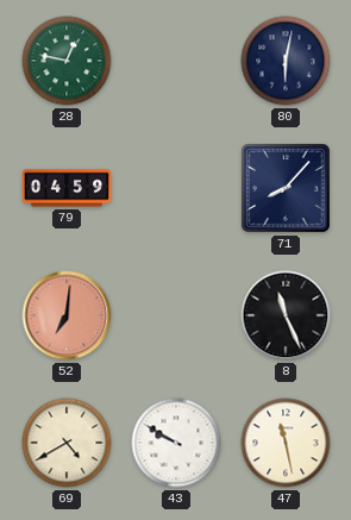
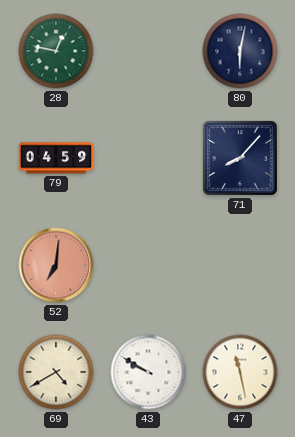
8: 11:26 -> none (286, 315)
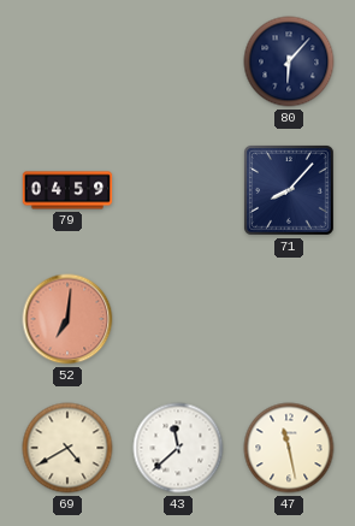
28: 12:47 -> none (56, 51)
80: 6:02 -> 6:07 (289, 61)
43: 9:50 -> 11:38 (178, 448)
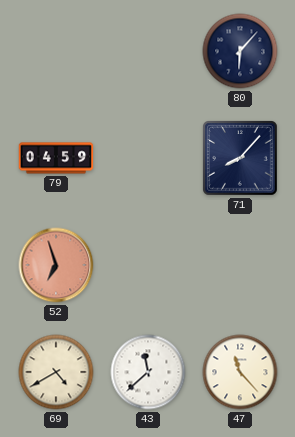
52: 7:01 -> 6:57 (56, 265)
47: 11:28 -> 11:23 (240, 372)
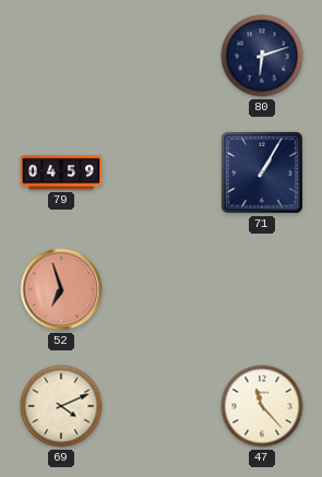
80: 6:07 -> 6:12 (262, 56)
71: 8:07 -> 1:05 (263, 174)
69: 4:40 -> 4:11 (61, 406)
43: 11:38 -> none (148, 372)
